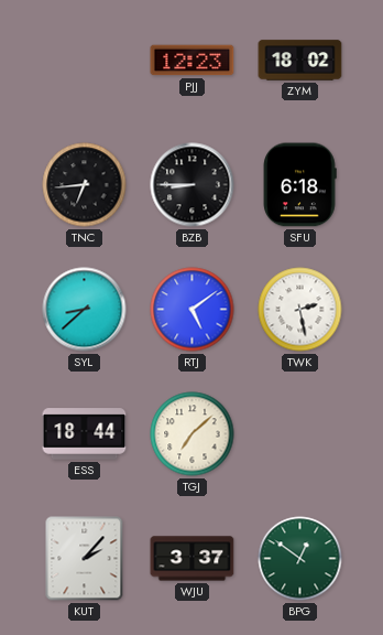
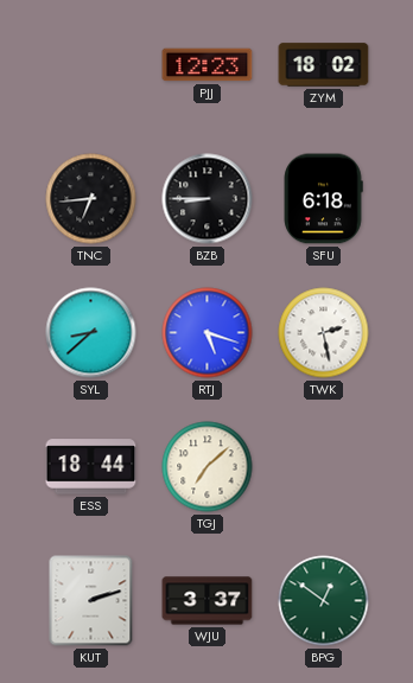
RTJ: 5:09 -> 5:18 (208, 333)
KUT: 2:07 -> 2:12 (91, 601)
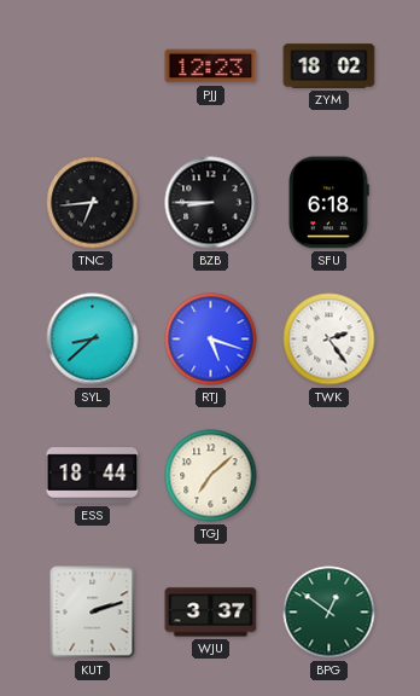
TWK: 2:28 -> 2:24 (329, 340)
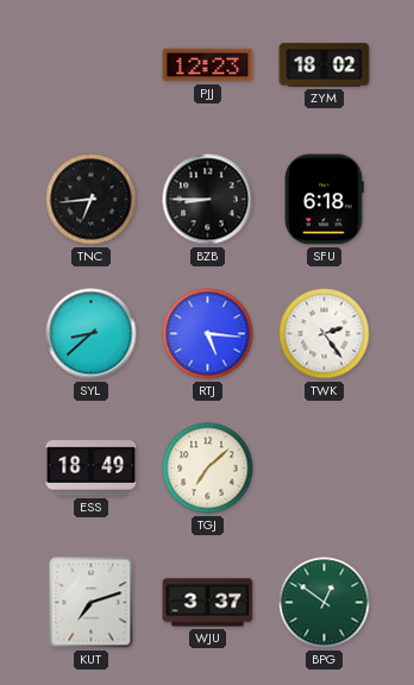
RTJ: 5:18 -> 5:16 (208, 334)
ESS: 18:44 -> 18:49 (92, 469)
KUT: 2:12 -> 7:12 (92, 603)
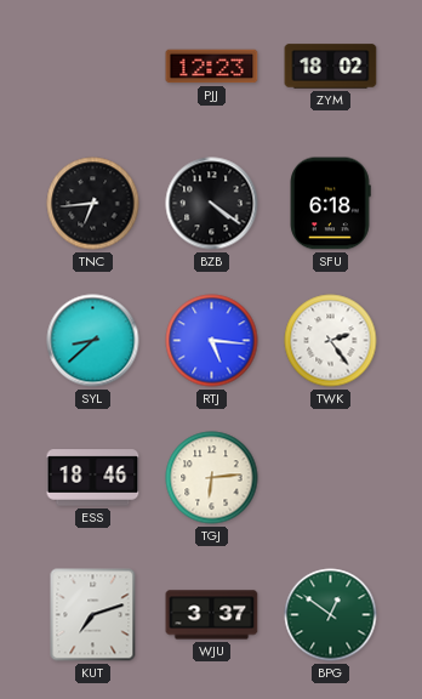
BZB: 8:45 -> 4:21 (212, 204)
ESS: 18:49 -> 18:46 (93, 478)
TGJ: 7:08 -> 6:14 (212, 478)
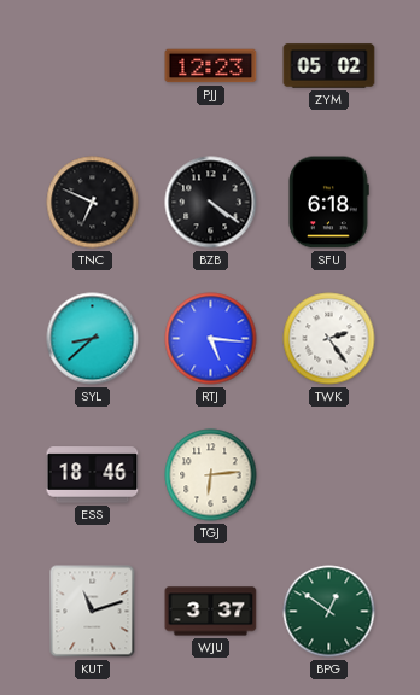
ZYM: 18:02 -> 05:02 (329, 66)
TNC: 6:44 -> 6:49 (93, 203)
KUT: 7:12 -> 11:12 (93, 612)
